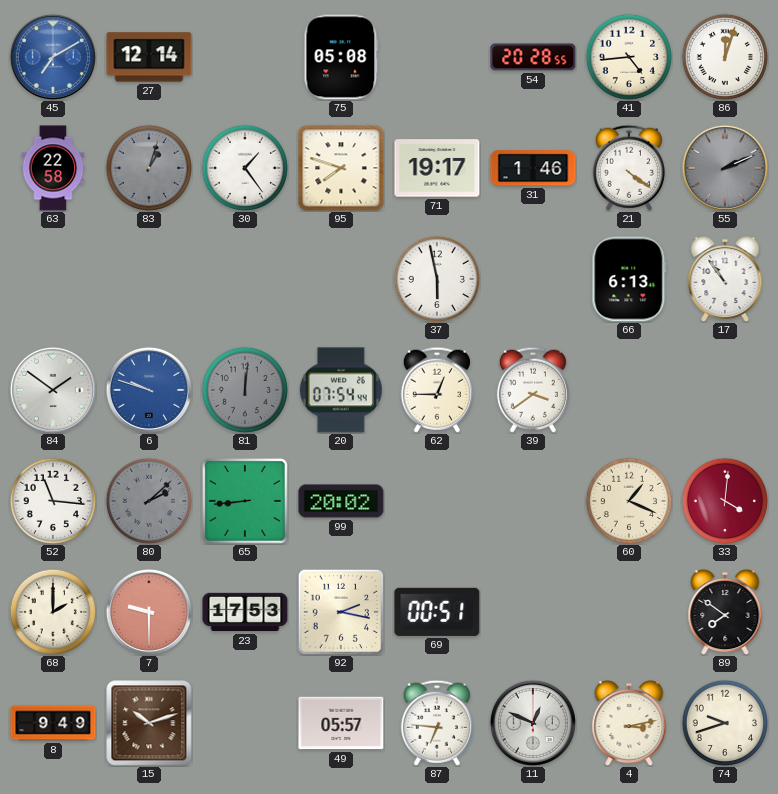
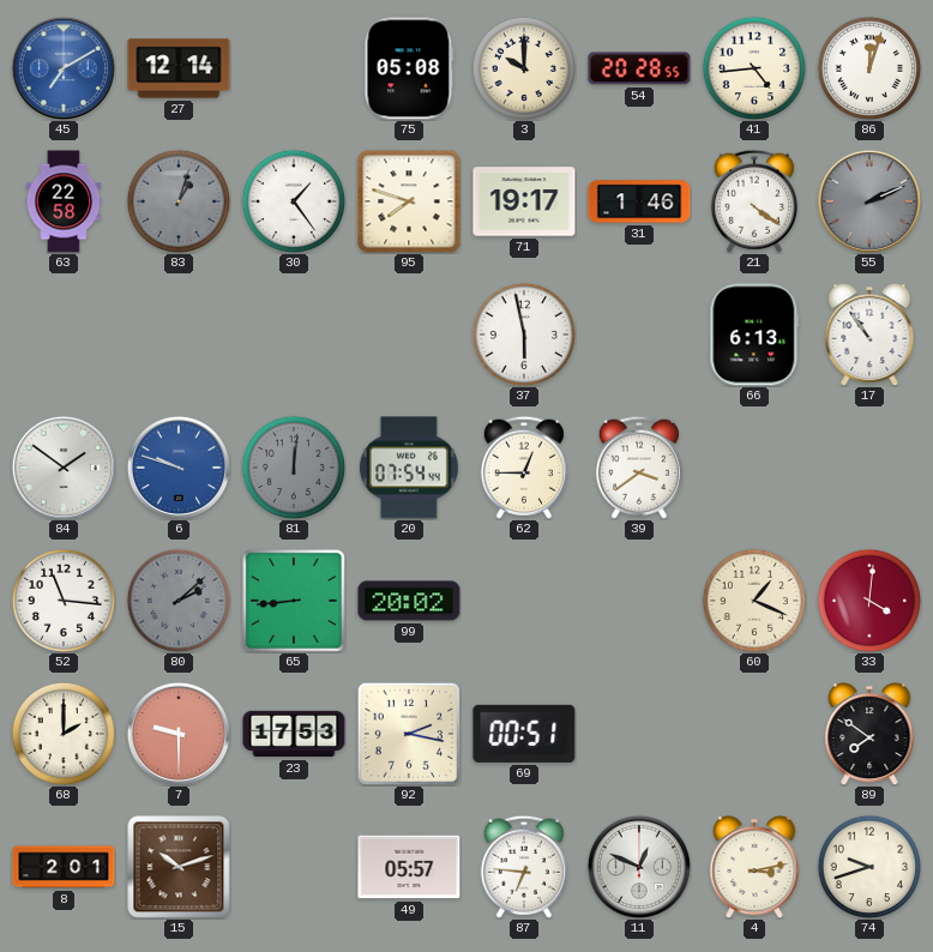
3: none -> 10:00 (523, 67)
8: 9:49 -> 2:01 (64, 867)
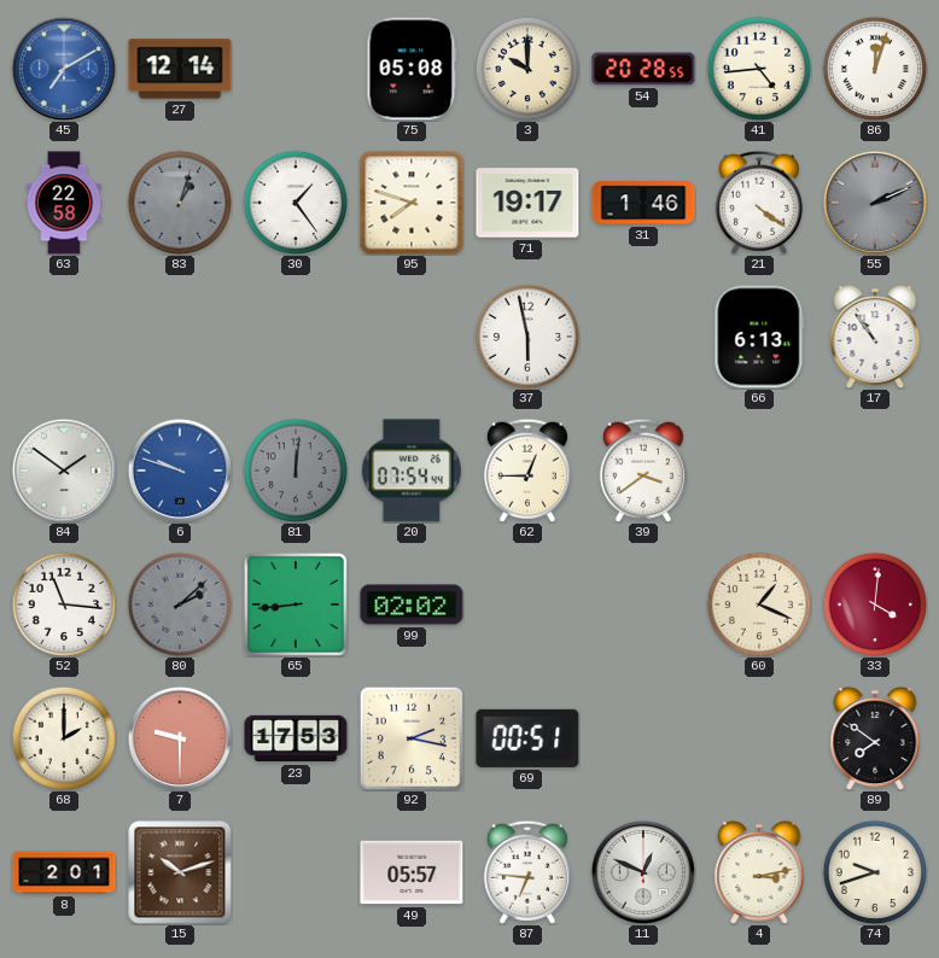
99: 20:02 -> 02:02 (412, 604)
